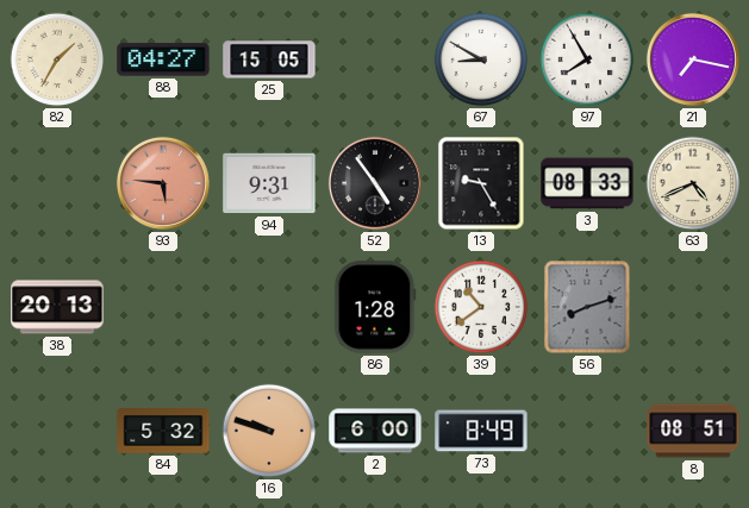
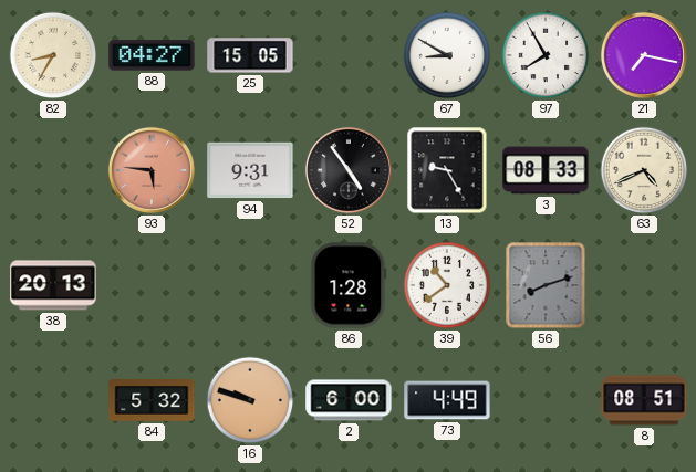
82: 1:35 -> 8:35 (53, 55)
73: 8:49 -> 4:49 (447, 400)
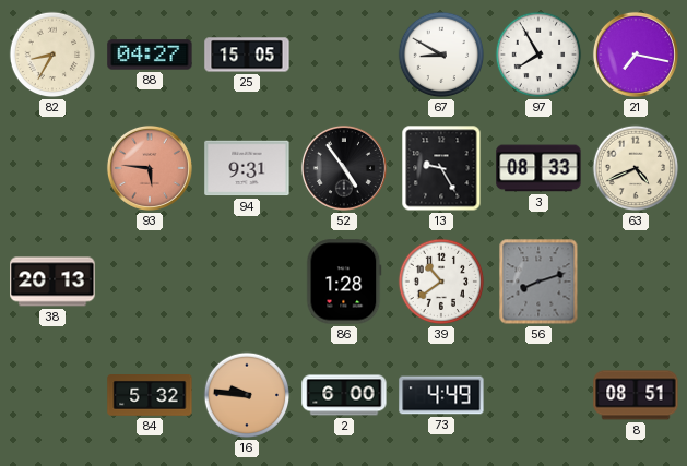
16: 9:48 -> 9:46 (247, 395)
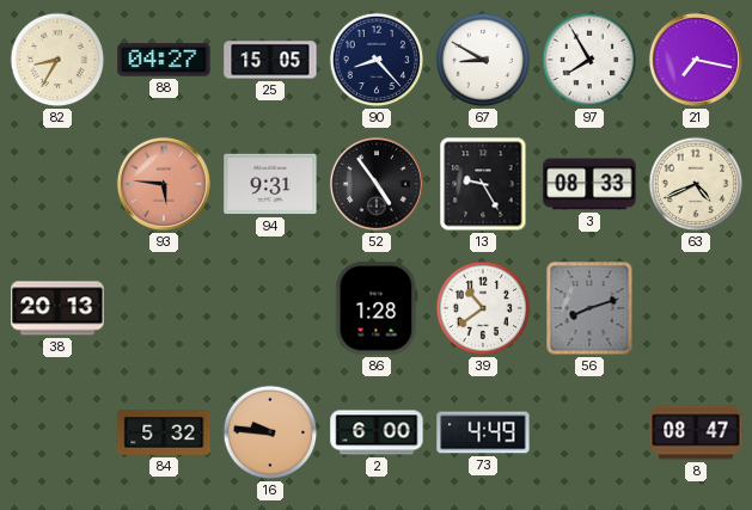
90: none -> 8:23 (377, 60)
8: 08:51 -> 08:47 (696, 432)
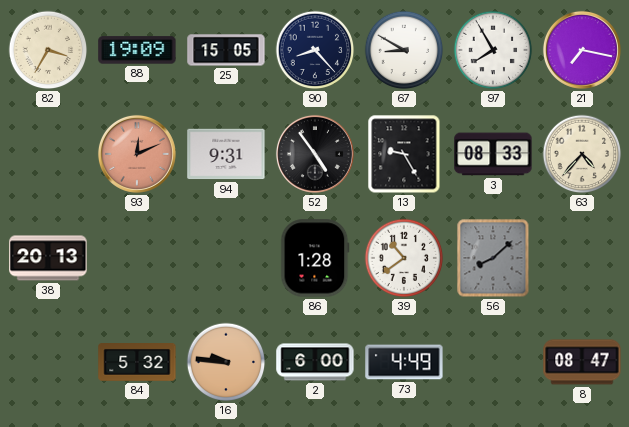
82: 8:35 -> 3:35 (48, 50)
88: 04:27 -> 19:09 (137, 50)
93: 5:46 -> 12:11 (137, 154)
63: 4:41 -> 4:37 (582, 154)
56: 8:12 -> 8:08 (493, 258)
